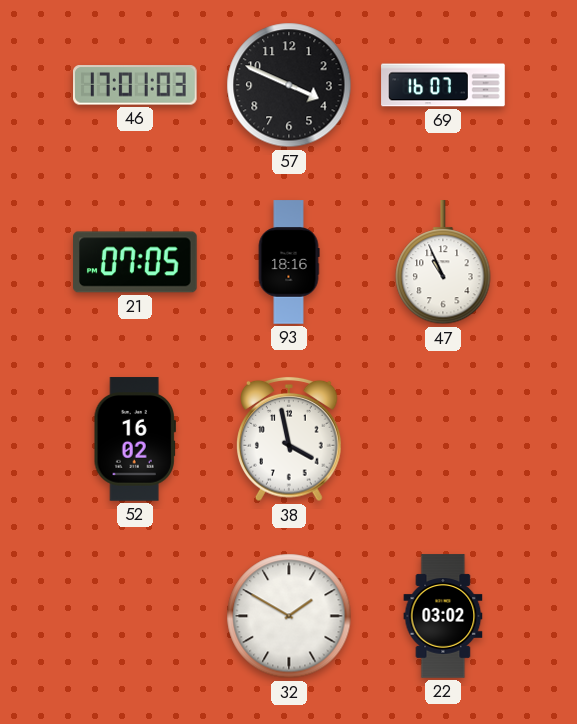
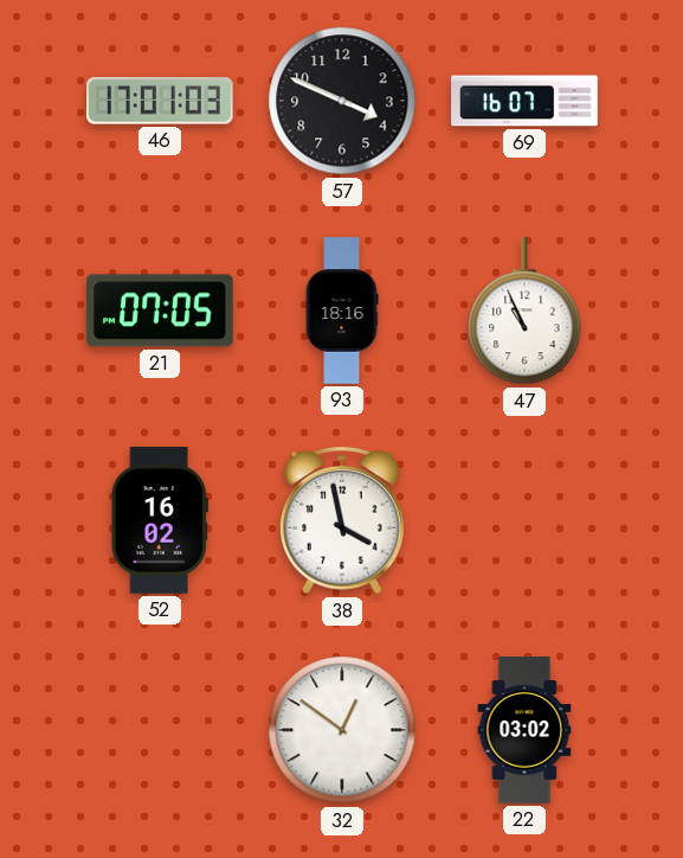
32: 1:50 -> 12:51 (342, 730)
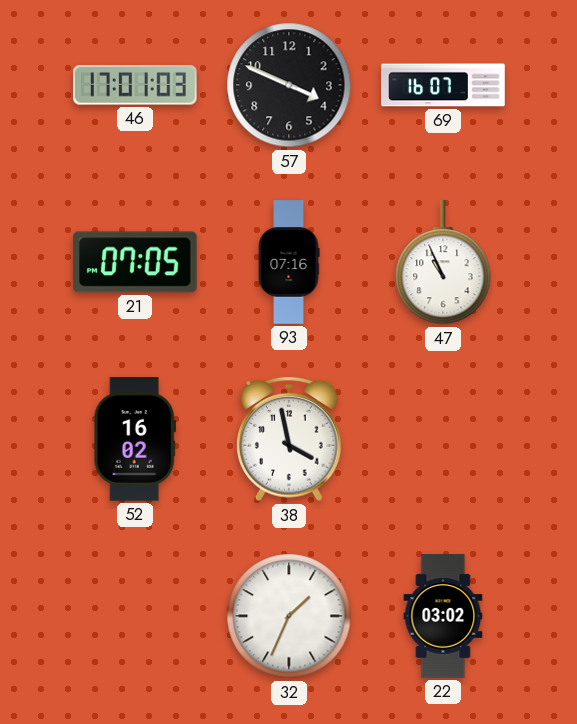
93: 18:16 -> 07:16 (289, 262)
32: 12:51 -> 1:34 (289, 616)
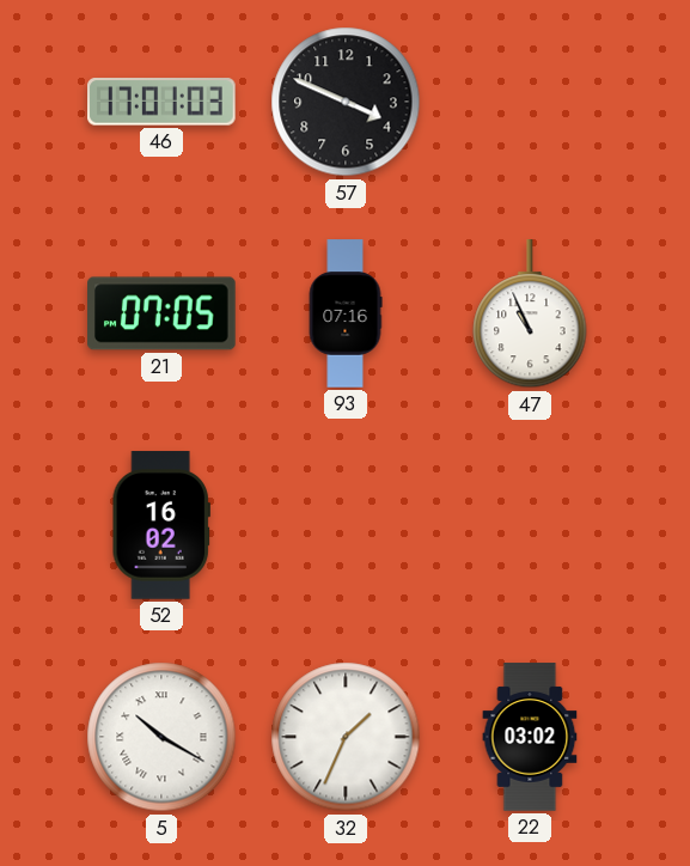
69: 16:07 -> none (443, 85)
38: 3:58 -> none (290, 439)
5: none -> 10:20 (161, 737)
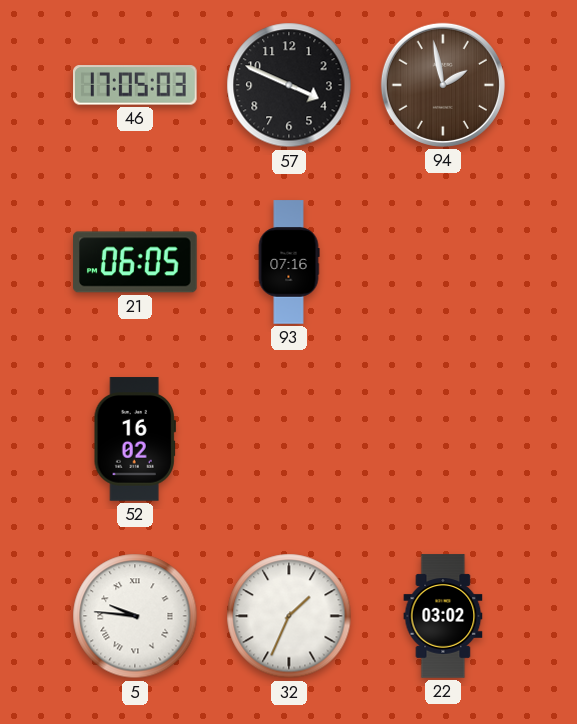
46: 17:01 -> 17:05 (136, 85)
94: none -> 1:58 (443, 85)
21: 07:05 -> 06:05 (135, 262)
47: 10:56 -> none (530, 315)
5: 10:20 -> 9:46 (135, 616)
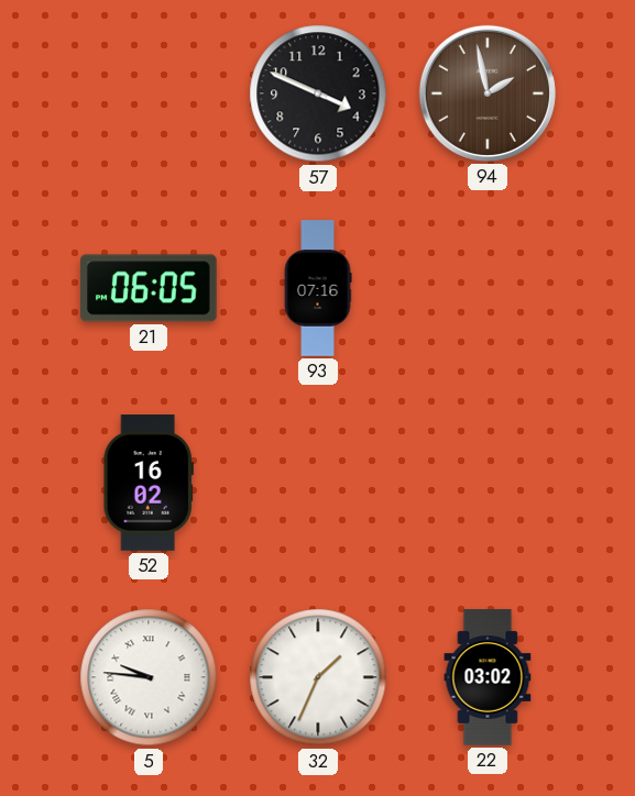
46: 17:05 -> none (136, 85)
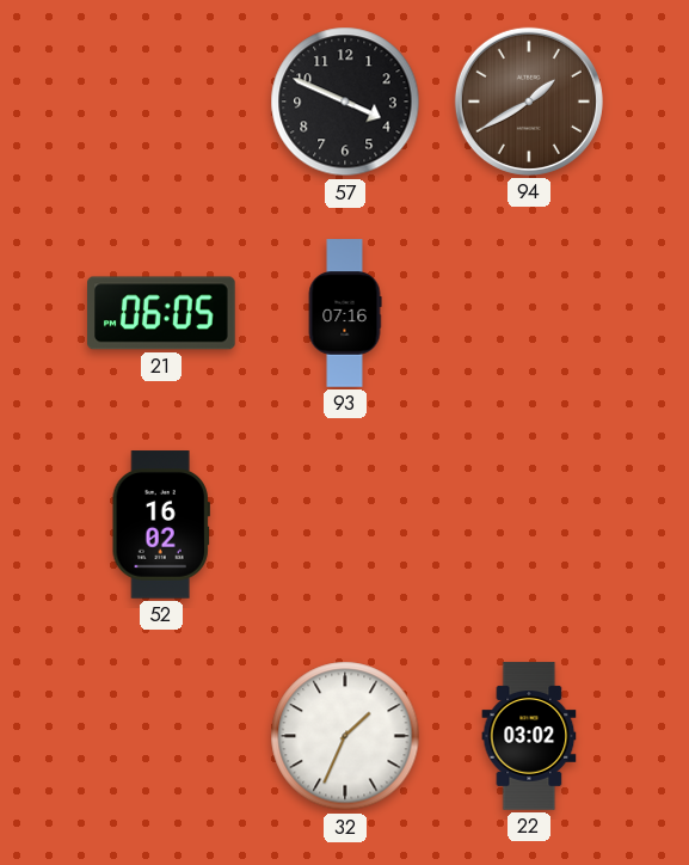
94: 1:58 -> 1:40 (529, 102)
5: 9:46 -> none (149, 677)
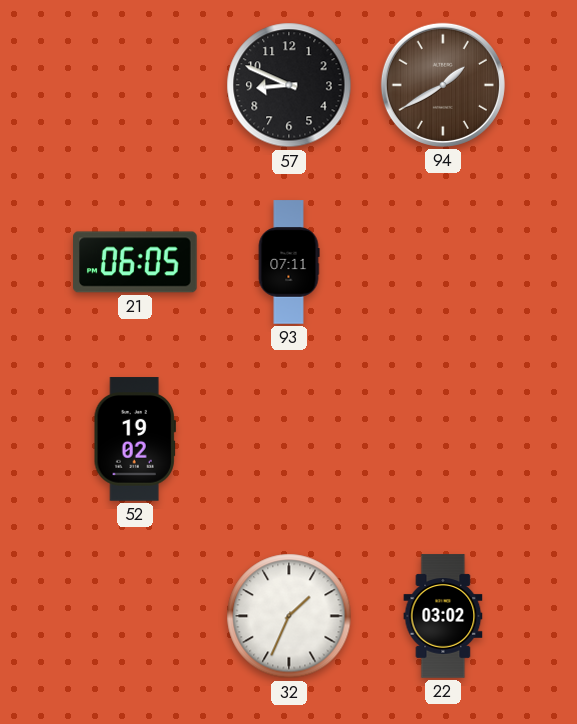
57: 3:49 -> 8:49 (289, 85)
93: 07:16 -> 07:11 (289, 262)
52: 16:02 -> 19:02 (135, 439)
